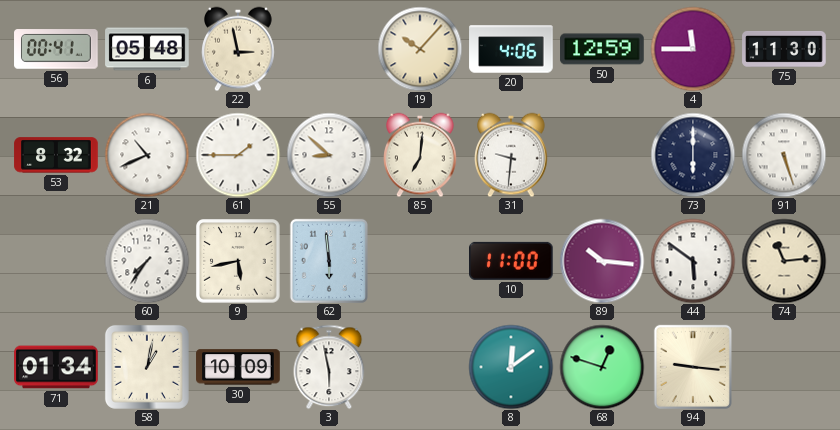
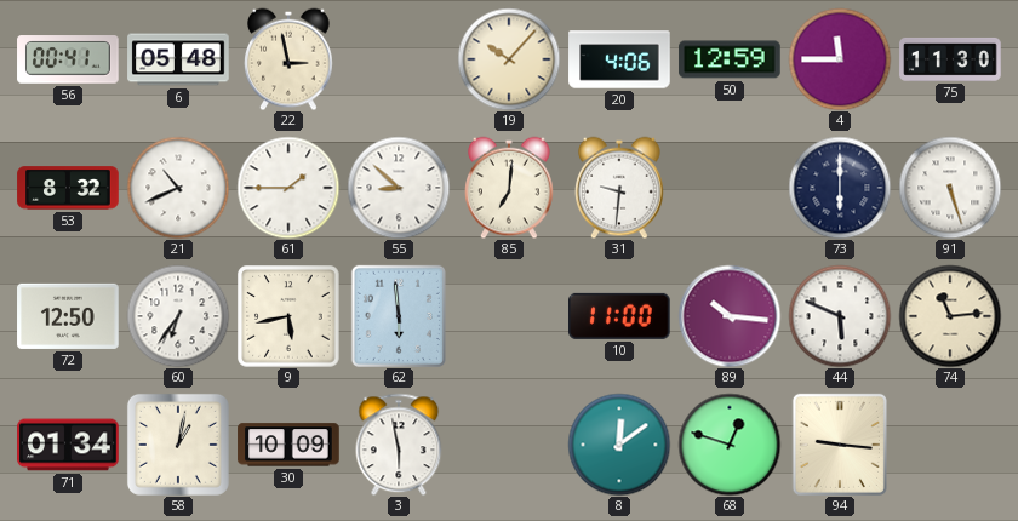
72: none -> 12:50 (68, 316)
60: 7:36 -> 6:36 (178, 316)
44: 5:51 -> 5:49 (840, 316)
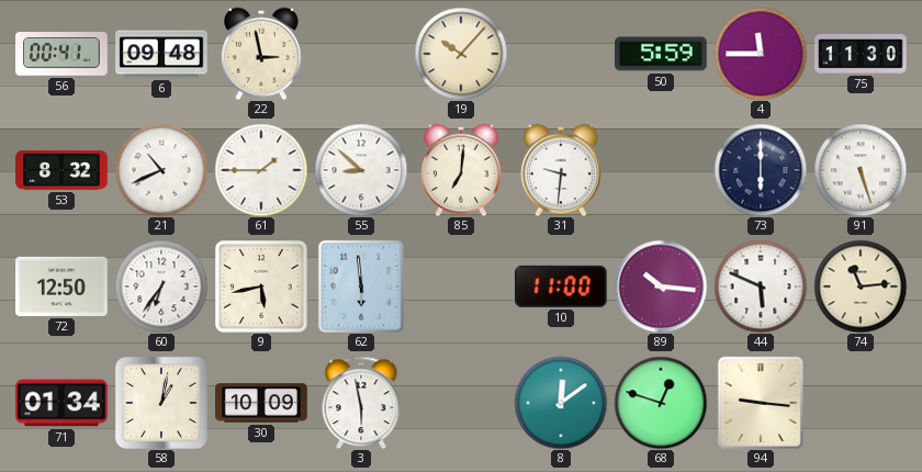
6: 05:48 -> 09:48 (161, 54)
20: 4:06 -> none (619, 59)
50: 12:59 -> 5:59 (661, 54)
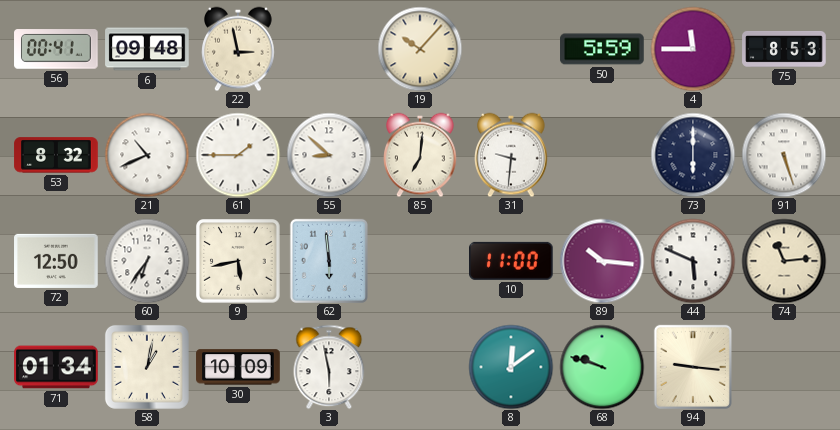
75: 11:30 -> 8:53 (784, 49)
68: 12:48 -> 9:48 (602, 367)
